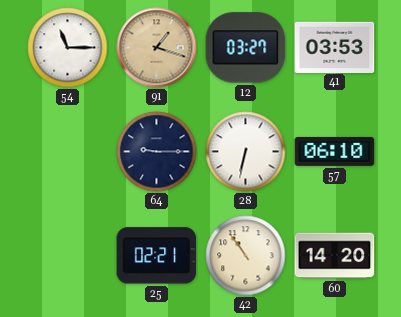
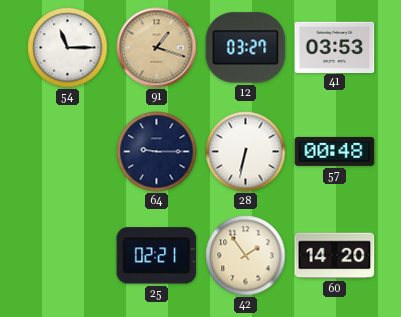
57: 06:10 -> 00:48 (335, 151)
42: 10:54 -> 1:54 (246, 256)
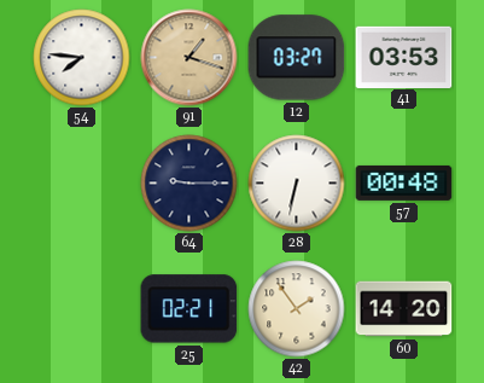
54: 11:15 -> 7:46 (82, 58)
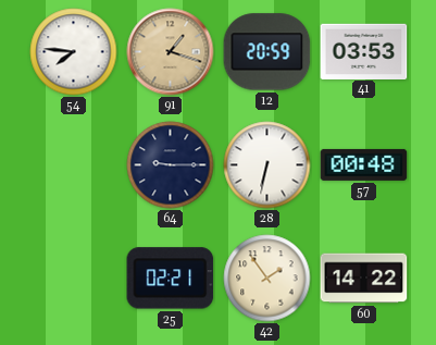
12: 03:27 -> 20:59 (267, 52)
60: 14:20 -> 14:22 (364, 279)
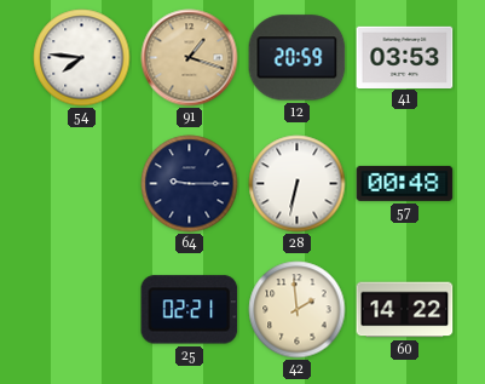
42: 1:54 -> 1:59 (298, 310)
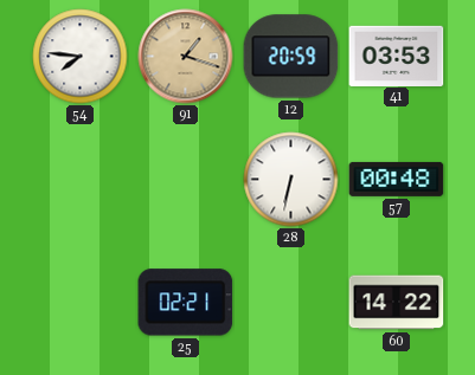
64: 9:15 -> none (190, 184)
42: 1:59 -> none (298, 310)
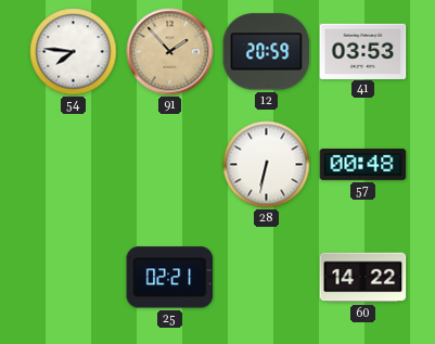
91: 1:18 -> 1:53 (170, 52)
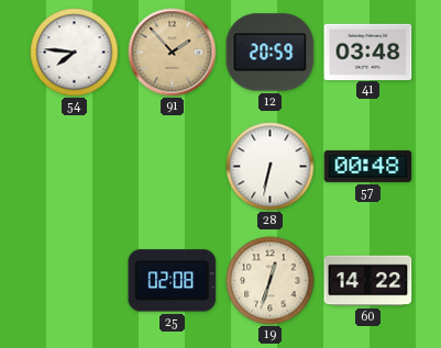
41: 03:53 -> 03:48 (368, 52)
25: 02:21 -> 02:08 (173, 281)
19: none -> 12:33 (271, 281)
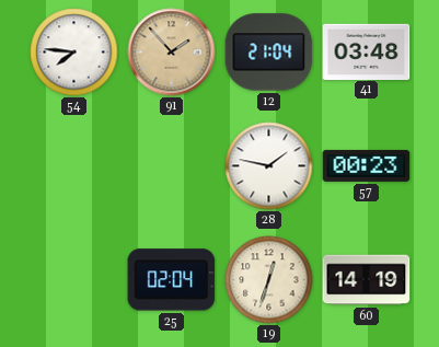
12: 20:59 -> 21:04 (269, 53)
28: 6:32 -> 1:47 (269, 166)
57: 00:48 -> 00:23 (367, 165)
25: 02:08 -> 02:04 (172, 280)
60: 14:22 -> 14:19 (367, 280)
